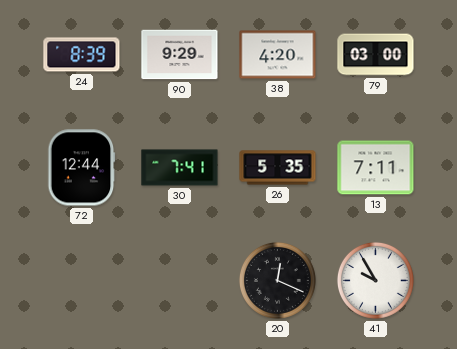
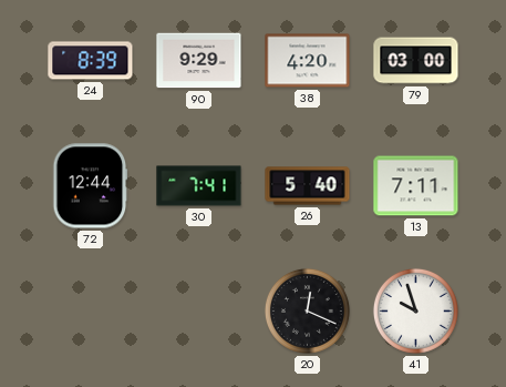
26: 5:35 -> 5:40 (308, 186)
41: 9:55 -> 9:57 (415, 310)
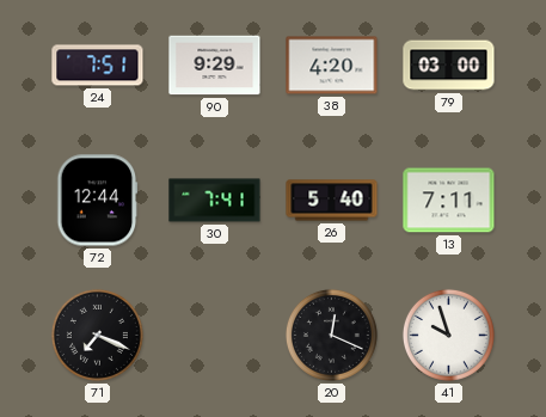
24: 8:39 -> 7:51 (98, 66)
71: none -> 7:19 (97, 335)
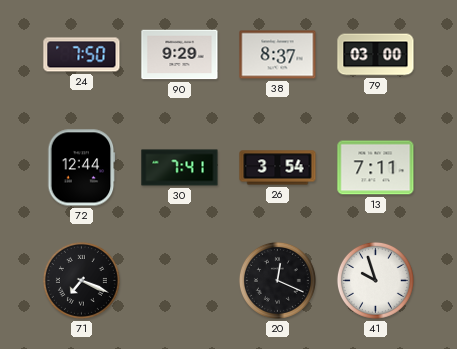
24: 7:51 -> 7:50 (82, 55)
38: 4:20 -> 8:37 (278, 55)
26: 5:40 -> 3:54 (278, 168)
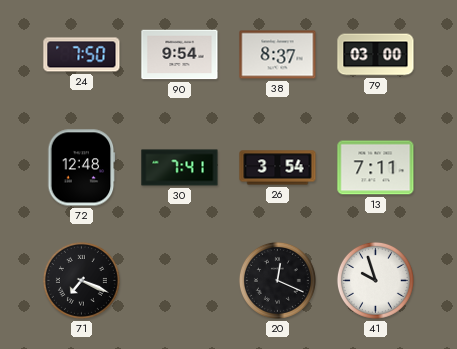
90: 9:29 -> 9:54 (180, 55)
72: 12:44 -> 12:48 (82, 168)
